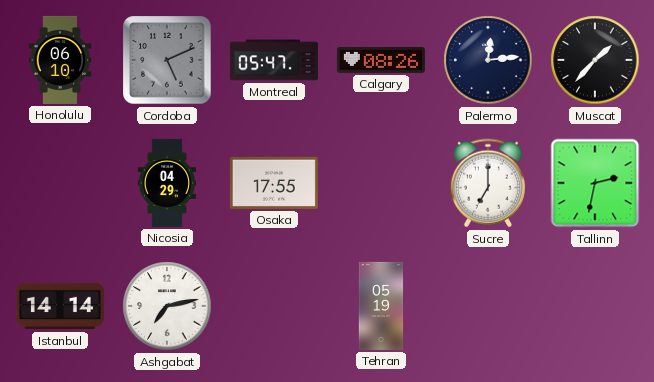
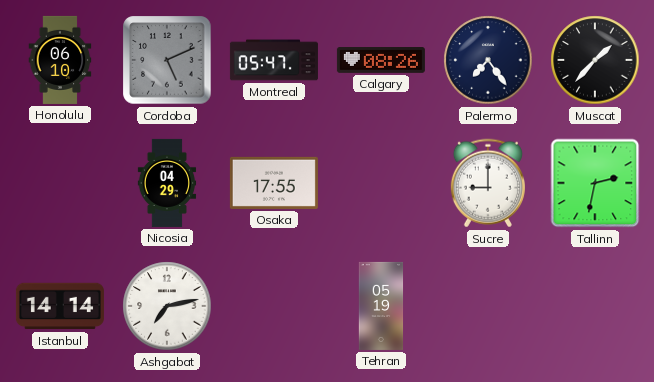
Palermo: 12:14 -> 7:24 (488, 60)
Sucre: 7:00 -> 9:00 (488, 183)
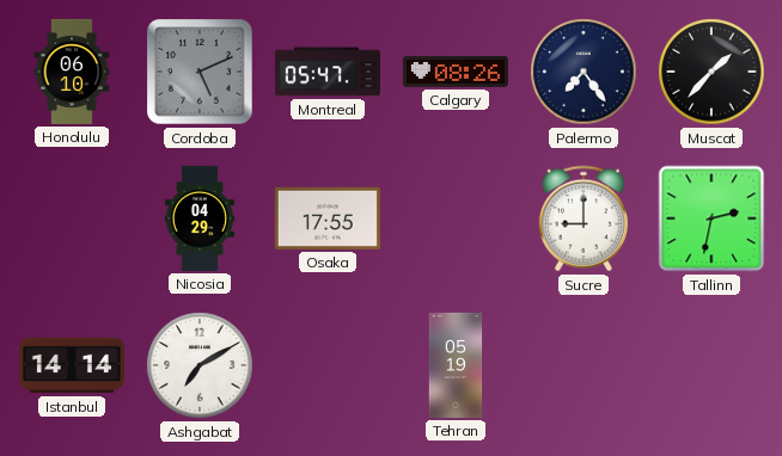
Ashgabat: 7:13 -> 7:10 (200, 365)
